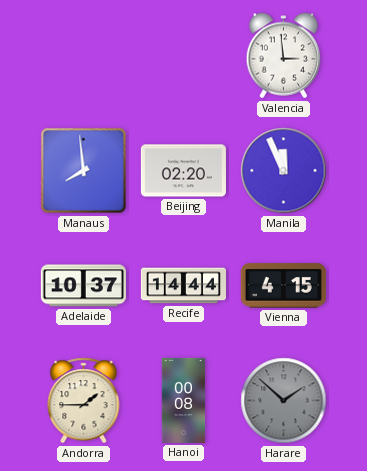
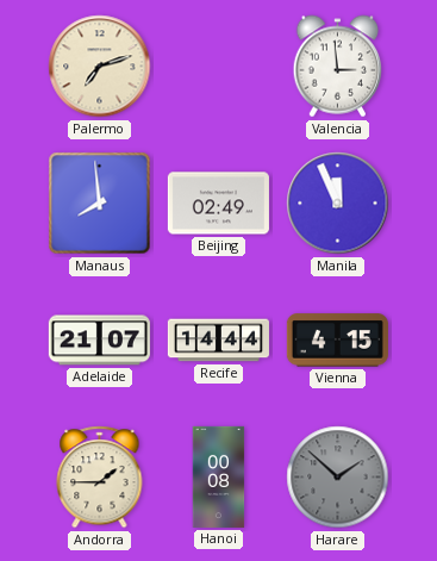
Palermo: none -> 7:12 (100, 67)
Beijing: 02:20 -> 02:49 (218, 204)
Adelaide: 10:37 -> 21:07 (99, 341)
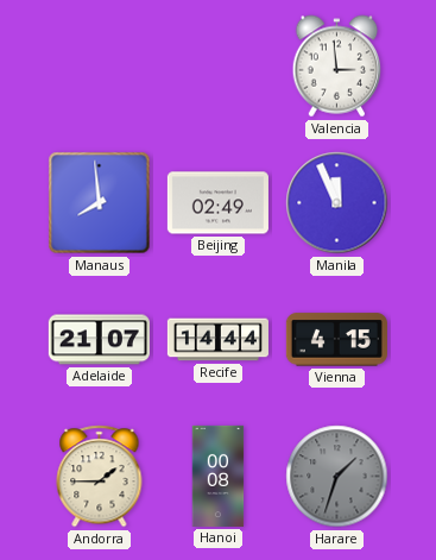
Palermo: 7:12 -> none (100, 67)
Harare: 1:52 -> 1:33 (337, 477)
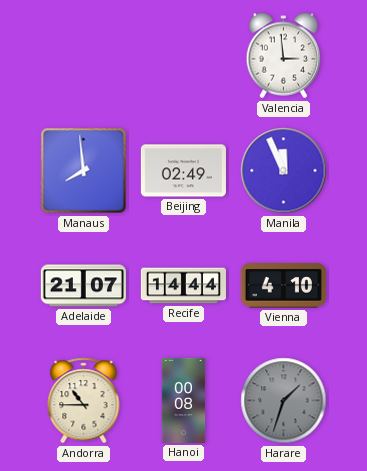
Vienna: 4:15 -> 4:10 (283, 286)
Andorra: 1:45 -> 10:45 (84, 401)
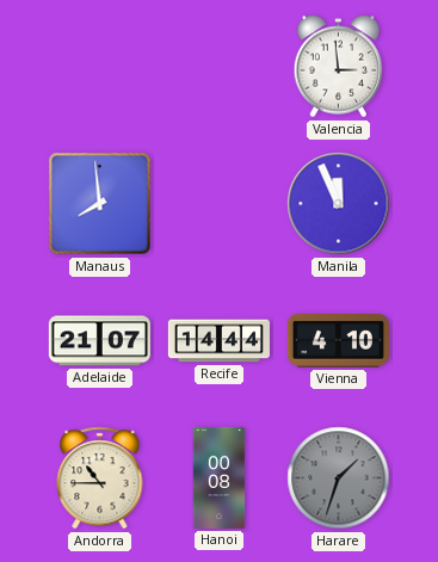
Beijing: 02:49 -> none (183, 171)
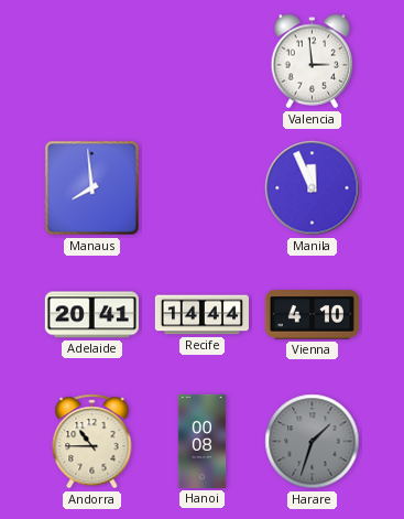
Adelaide: 21:07 -> 20:41 (91, 315)
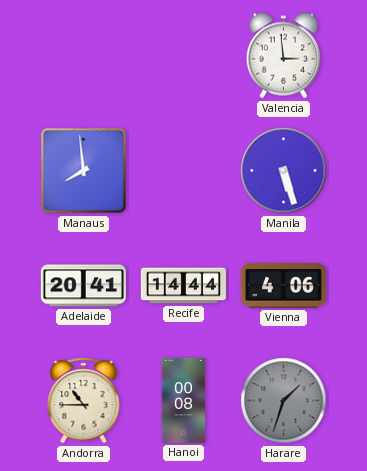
Manila: 11:56 -> 5:27 (284, 171)
Vienna: 4:10 -> 4:06 (283, 286)
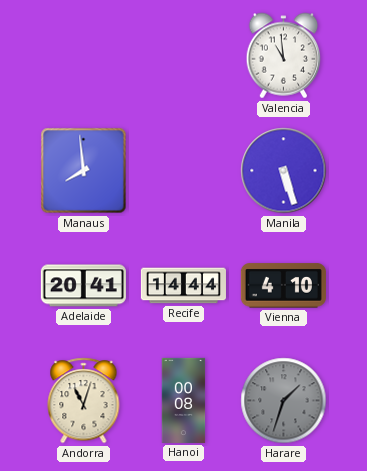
Valencia: 2:59 -> 10:59 (284, 56)
Vienna: 4:06 -> 4:10 (283, 286)
Andorra: 10:45 -> 11:03 (84, 401)
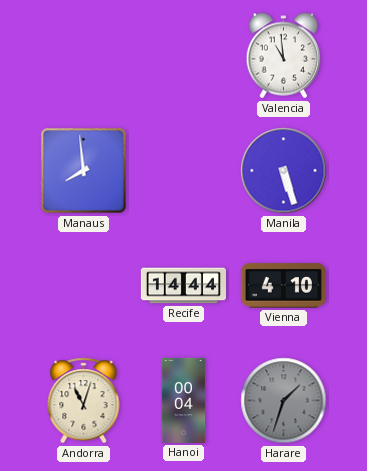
Adelaide: 20:41 -> none (83, 286)
Hanoi: 00:08 -> 00:04 (184, 400)
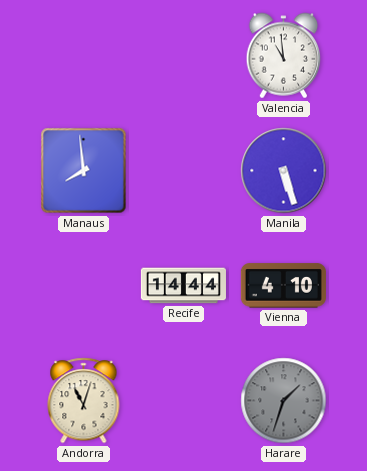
Hanoi: 00:04 -> none (184, 400)
